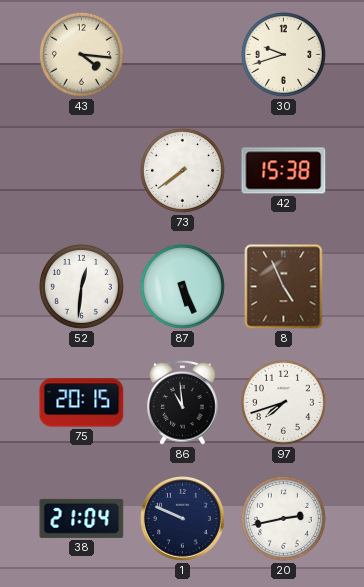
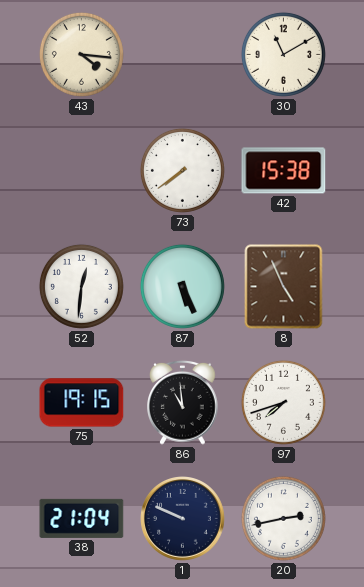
30: 9:42 -> 11:10 (283, 54)
75: 20:15 -> 19:15 (82, 403)
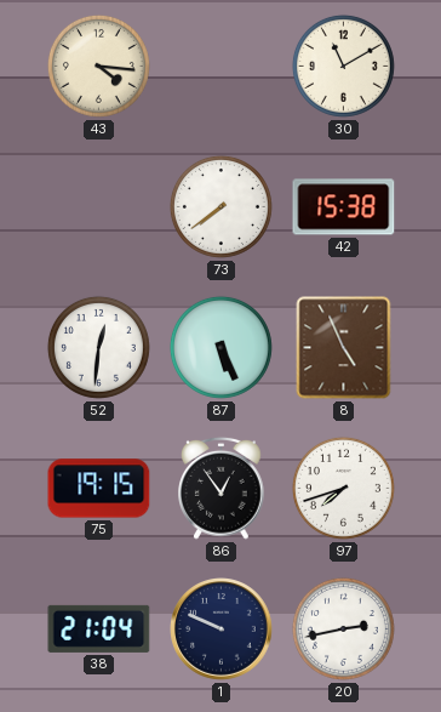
86: 10:59 -> 12:54 (222, 488)
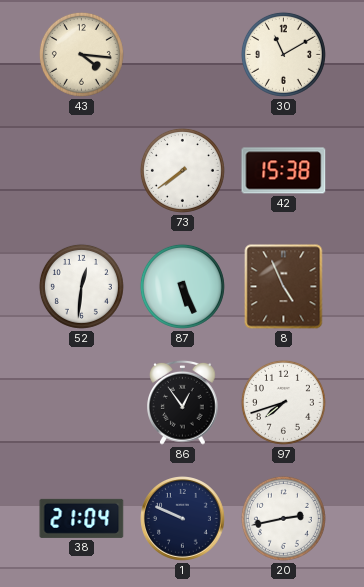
75: 19:15 -> none (99, 489)
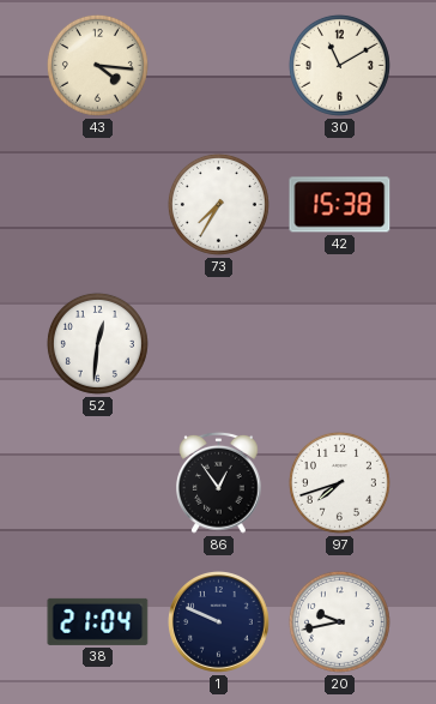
73: 7:39 -> 7:35 (218, 204)
87: 5:26 -> none (182, 286)
8: 4:56 -> none (284, 287)
20: 2:43 -> 9:43 (339, 621)
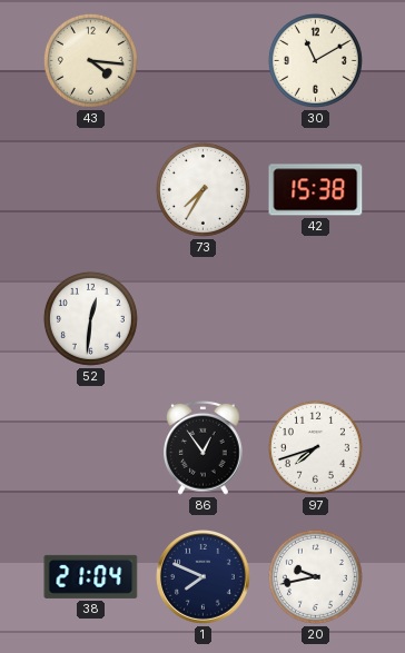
1: 9:49 -> 7:49 (204, 577)
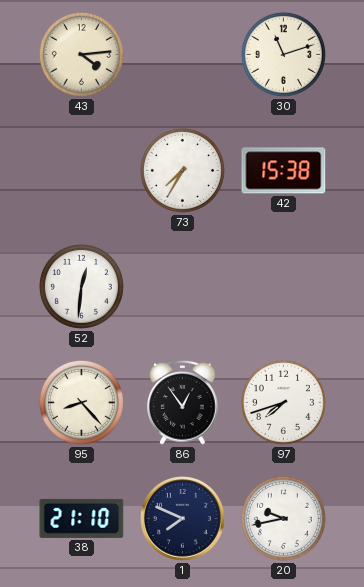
43: 4:16 -> 4:14 (81, 54)
30: 11:10 -> 11:12 (283, 54)
95: none -> 8:23 (81, 402)
38: 21:04 -> 21:10 (82, 518)
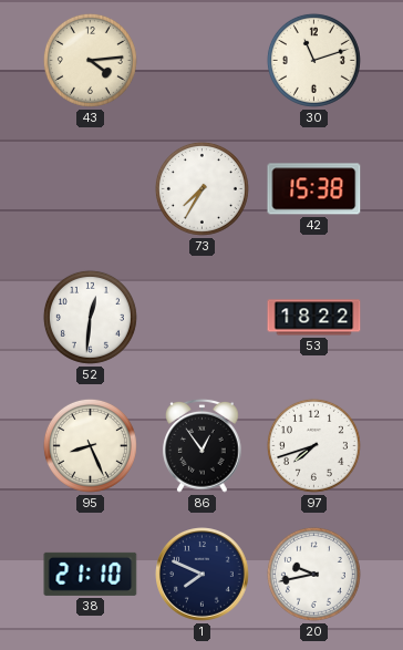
53: none -> 18:22 (314, 318)
95: 8:23 -> 8:26 (90, 445)
